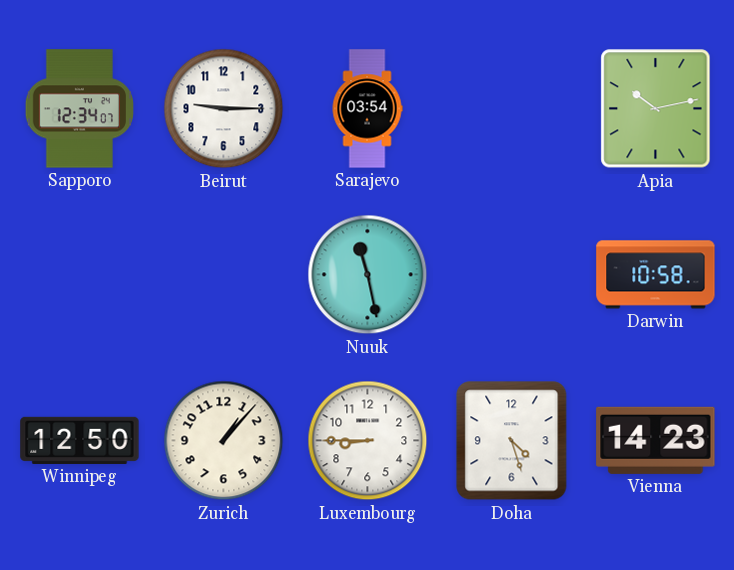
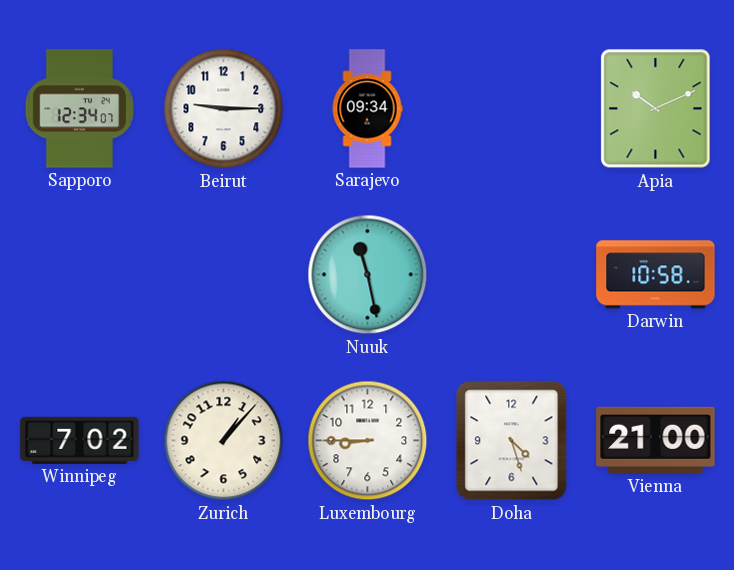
Sarajevo: 03:54 -> 09:34 (367, 109)
Apia: 10:13 -> 10:11 (656, 109)
Winnipeg: 12:50 -> 7:02 (80, 440)
Vienna: 14:23 -> 21:00 (656, 440)
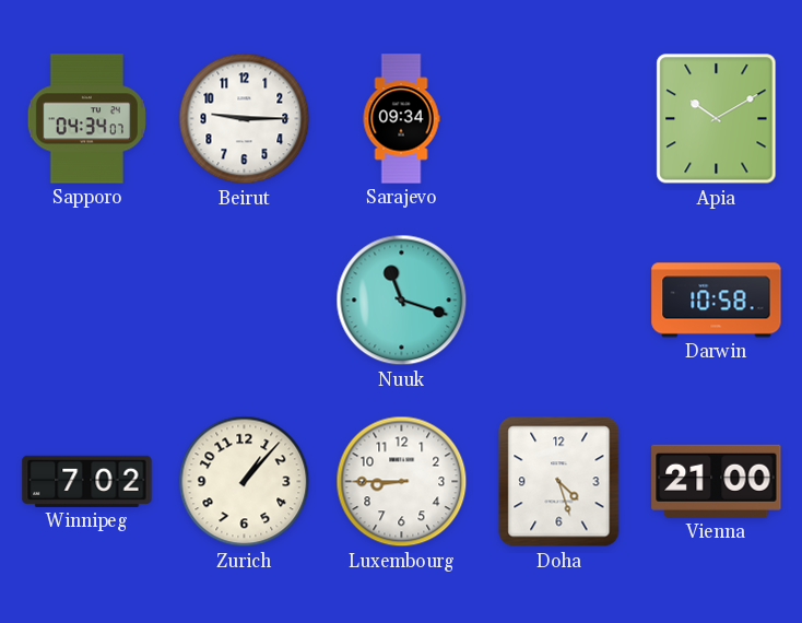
Sapporo: 12:34 -> 04:34 (86, 119)
Apia: 10:11 -> 10:10 (717, 119)
Nuuk: 11:28 -> 11:18 (402, 301)
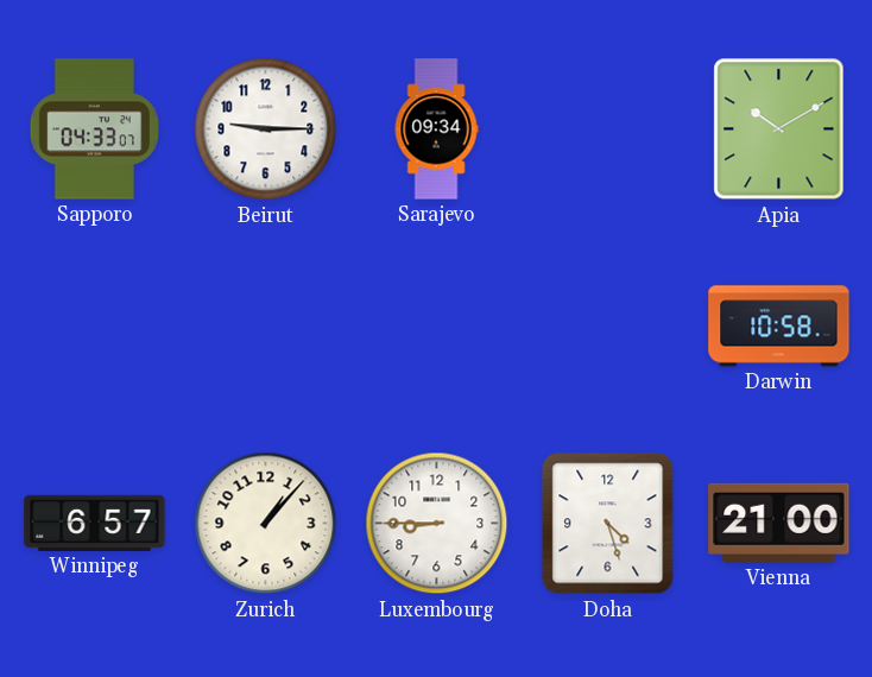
Sapporo: 04:34 -> 04:33 (94, 129)
Nuuk: 11:18 -> none (402, 301)
Winnipeg: 7:02 -> 6:57 (95, 523)
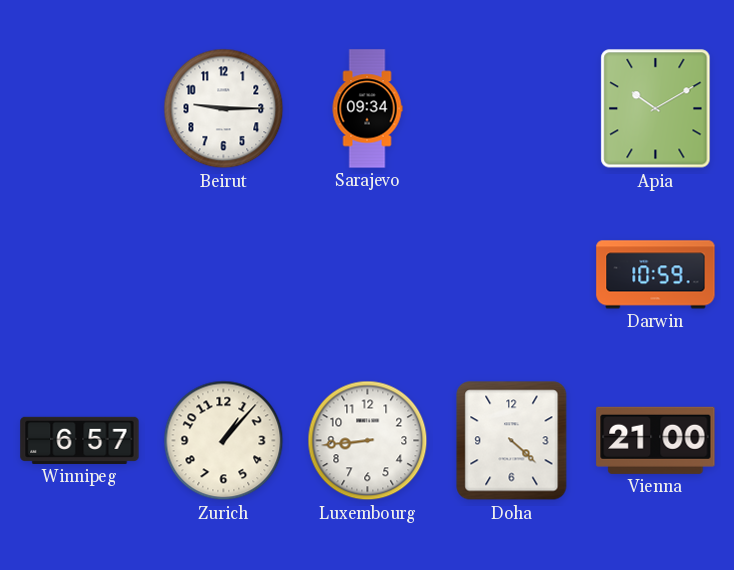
Sapporo: 04:33 -> none (94, 129)
Darwin: 10:58 -> 10:59 (656, 275)
Luxembourg: 8:45 -> 8:44 (368, 441)
Doha: 4:27 -> 4:22 (512, 441)
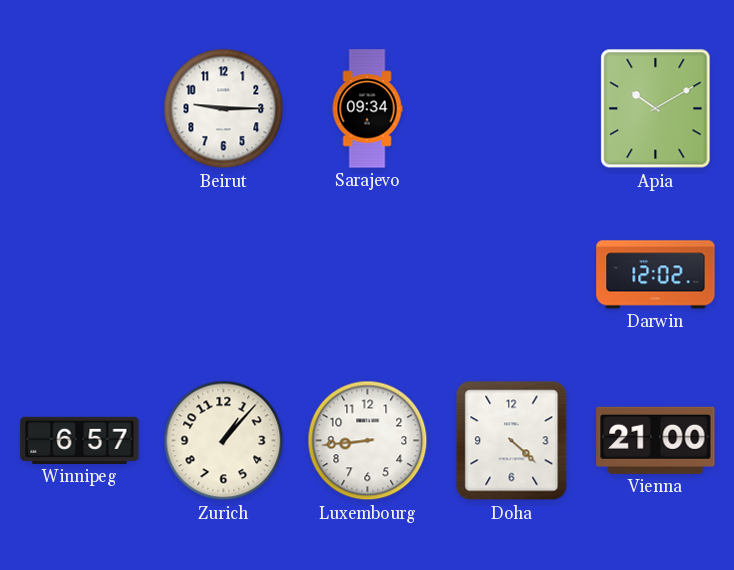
Darwin: 10:59 -> 12:02 (656, 275)
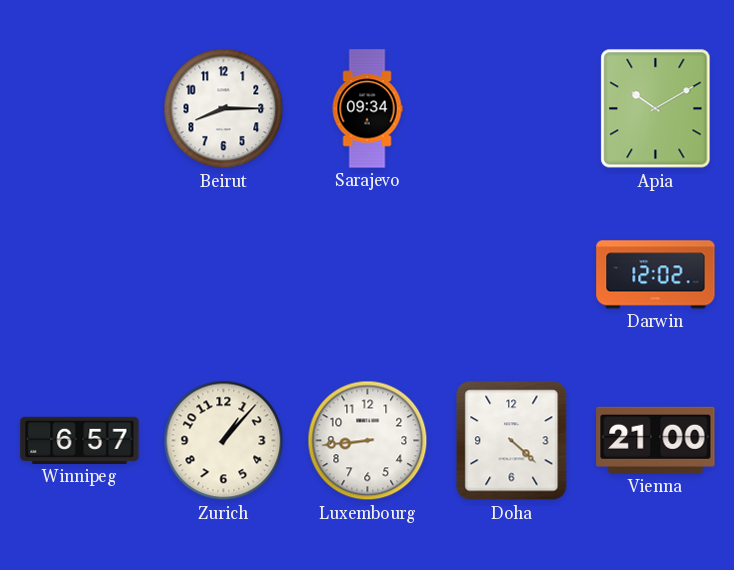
Beirut: 9:15 -> 8:15 (224, 109)
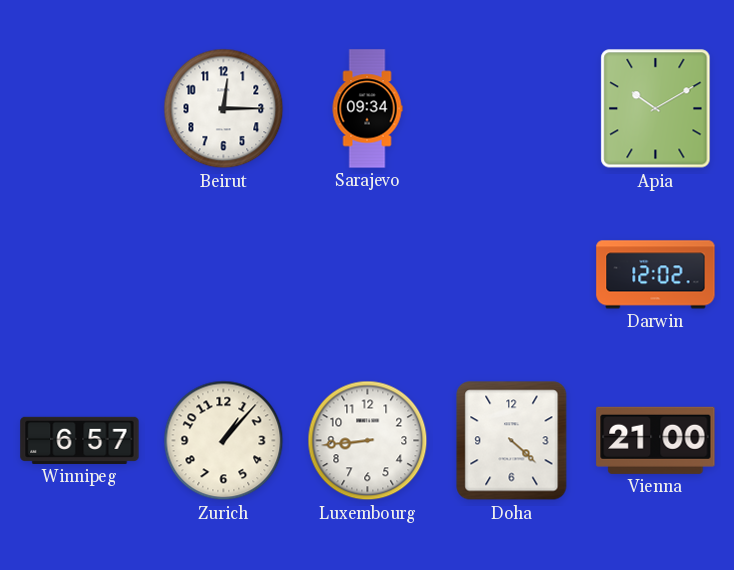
Beirut: 8:15 -> 12:15 (224, 109)
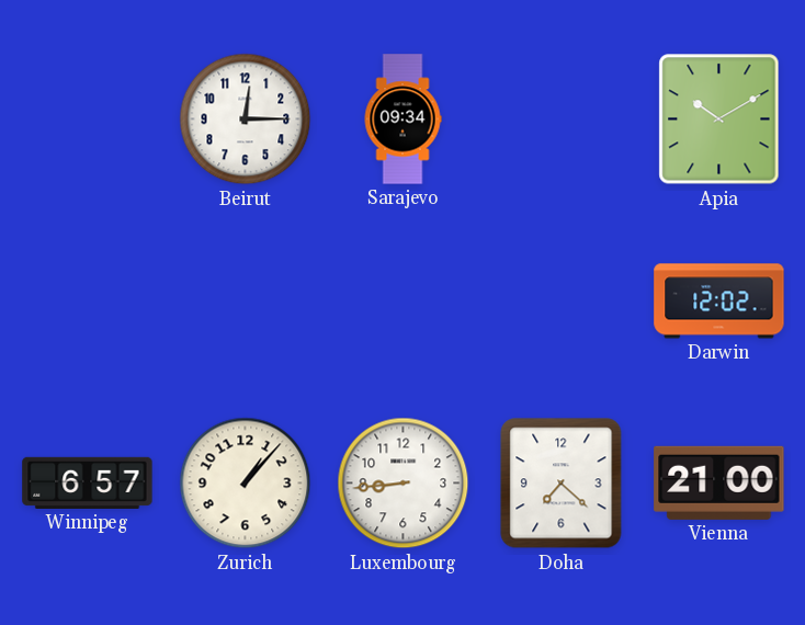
Doha: 4:22 -> 7:22 (562, 484)
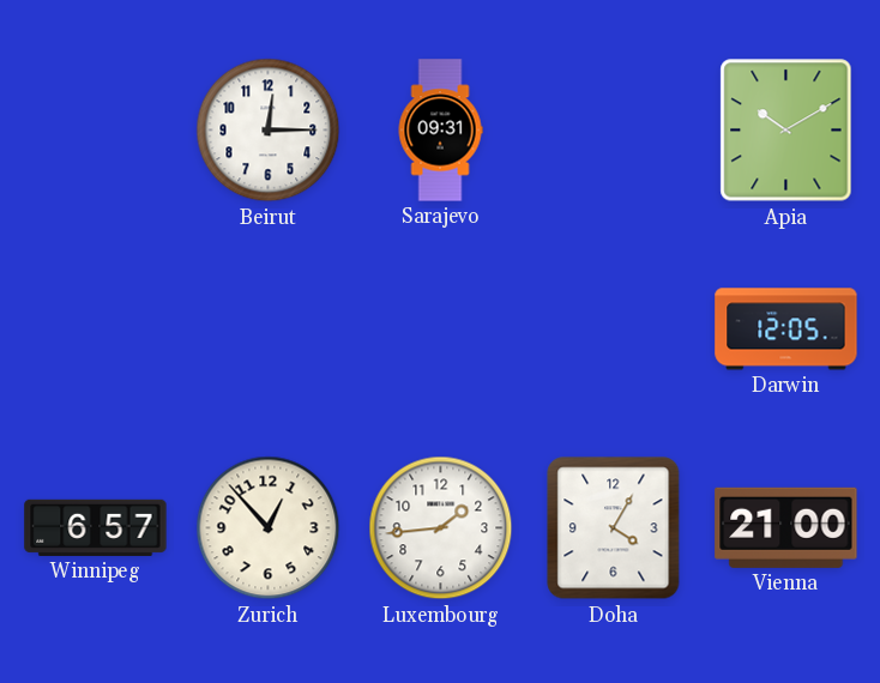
Sarajevo: 09:34 -> 09:31 (440, 131)
Darwin: 12:02 -> 12:05 (786, 330)
Zurich: 1:07 -> 12:53 (269, 528)
Luxembourg: 8:44 -> 1:44 (441, 528)
Doha: 7:22 -> 4:05 (614, 528)
